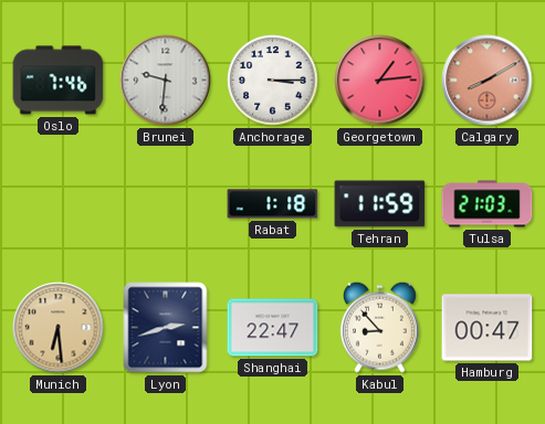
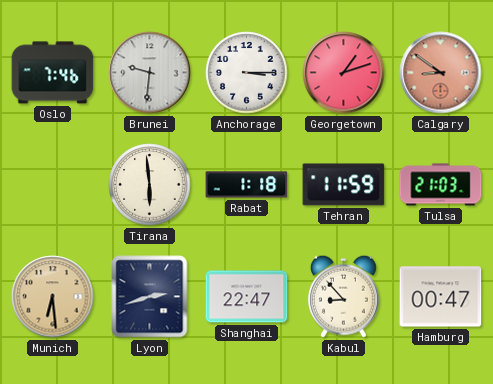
Georgetown: 1:14 -> 1:12 (344, 73)
Calgary: 8:10 -> 8:51 (441, 73)
Tirana: none -> 5:59 (150, 185)
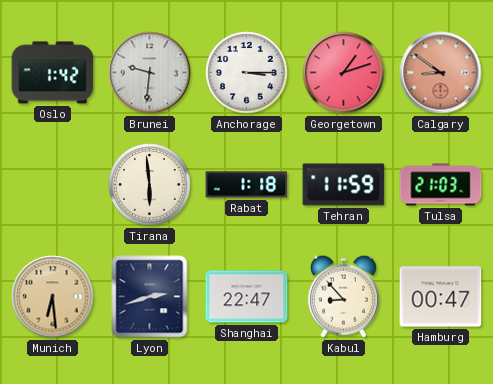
Oslo: 7:46 -> 1:42 (53, 73)
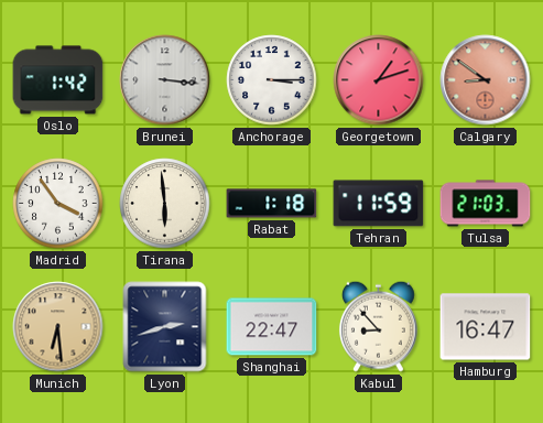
Brunei: 9:31 -> 3:16 (165, 80)
Madrid: none -> 3:54 (58, 204)
Hamburg: 00:47 -> 16:47 (486, 327)
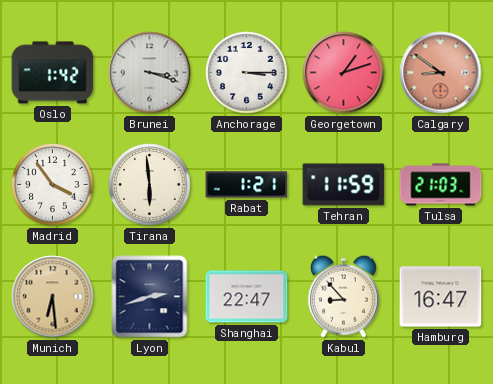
Brunei: 3:16 -> 3:18 (150, 73)
Rabat: 1:18 -> 1:21 (247, 185)
